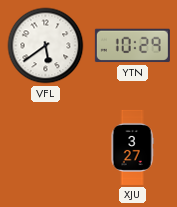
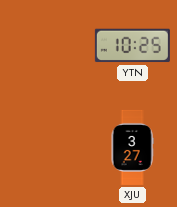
VFL: 5:39 -> none (46, 46)
YTN: 10:29 -> 10:25 (132, 46)
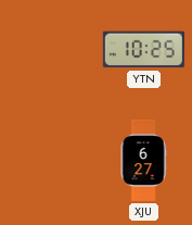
XJU: 3:27 -> 6:27 (143, 160)
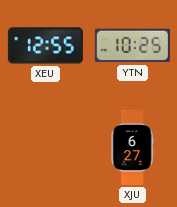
XEU: none -> 12:55 (45, 46)
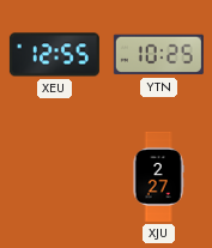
XJU: 6:27 -> 2:27 (158, 176)
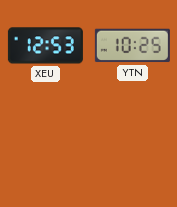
XEU: 12:55 -> 12:53 (45, 46)
XJU: 2:27 -> none (158, 176)
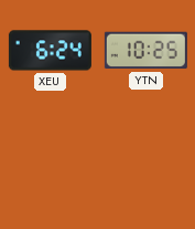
XEU: 12:53 -> 6:24 (50, 51)
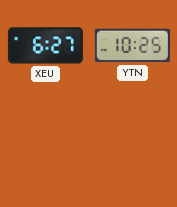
XEU: 6:24 -> 6:27 (45, 46)
